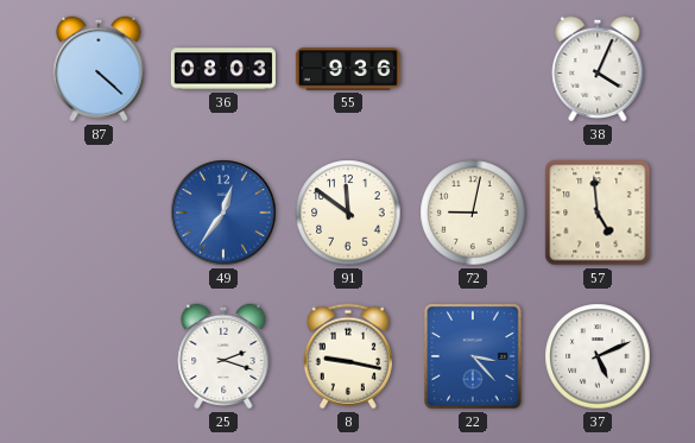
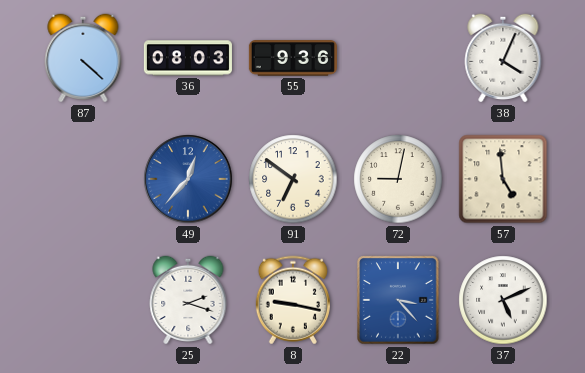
49: 12:36 -> 12:37 (188, 179)
91: 11:51 -> 6:51 (293, 179)
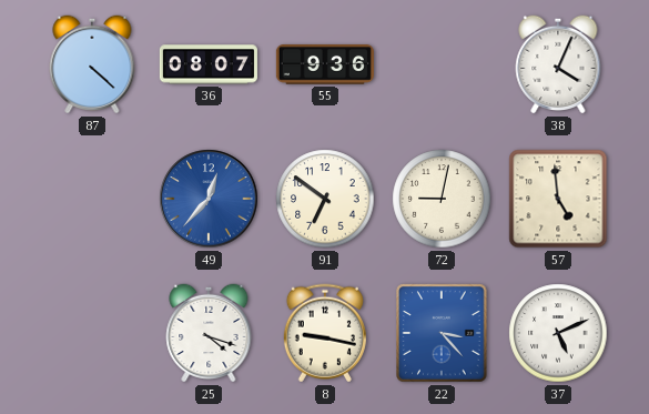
36: 08:03 -> 08:07 (209, 64)
25: 2:18 -> 4:18 (209, 333)
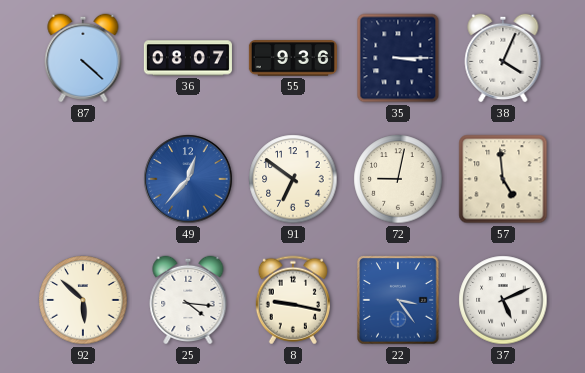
35: none -> 3:15 (398, 58)
92: none -> 5:52 (83, 300)
25: 4:18 -> 4:16 (188, 300)
22: 3:23 -> 3:24 (398, 300)
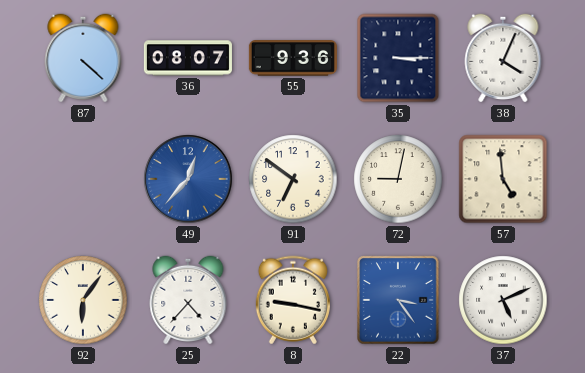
92: 5:52 -> 6:06 (83, 300)
25: 4:16 -> 4:37 (188, 300)
